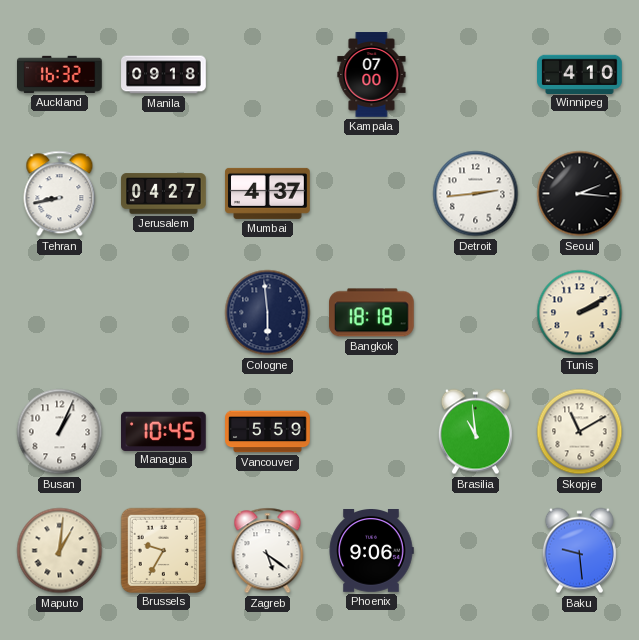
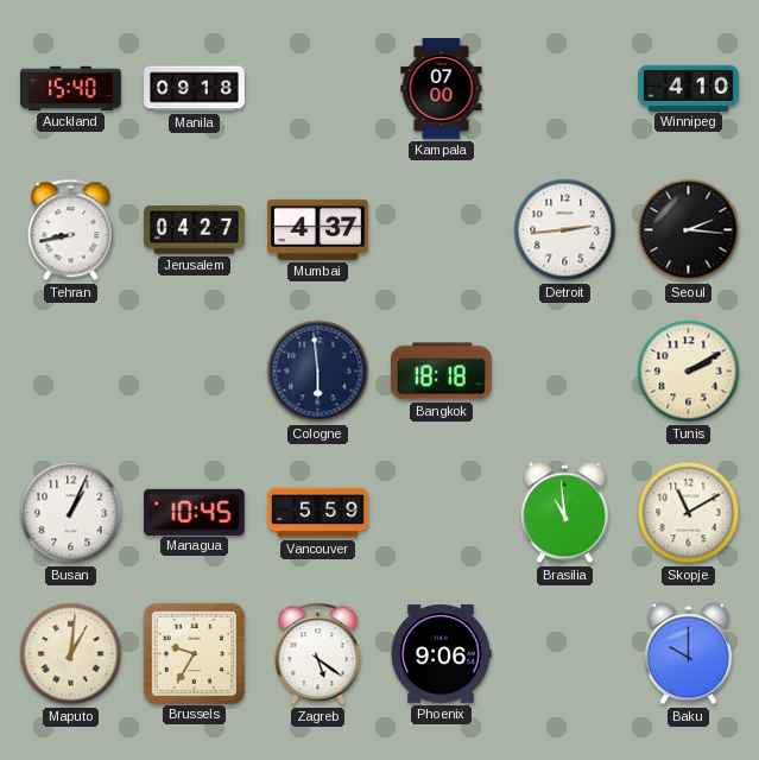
Auckland: 16:32 -> 15:40 (71, 88)
Baku: 9:29 -> 10:00 (688, 654)
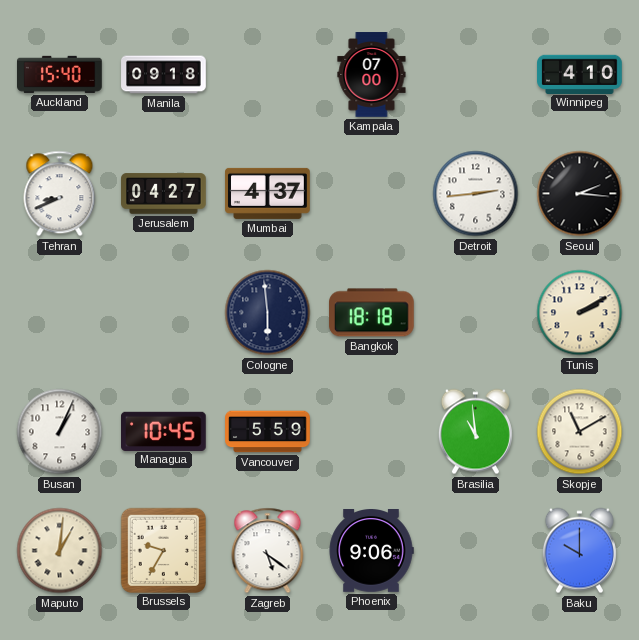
Tehran: 8:43 -> 8:41 (60, 194)
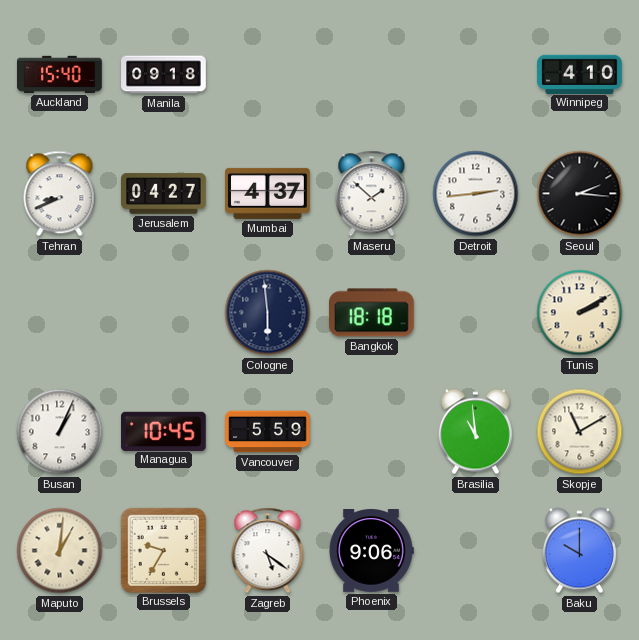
Kampala: 07:00 -> none (372, 75)
Maseru: none -> 1:52 (372, 194)
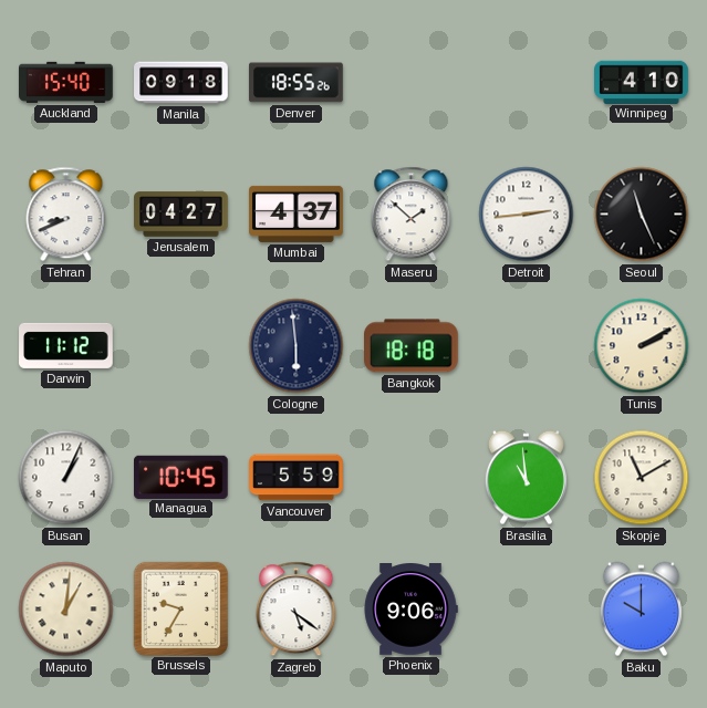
Denver: none -> 18:55 (297, 83)
Seoul: 2:16 -> 11:26 (642, 215)
Darwin: none -> 11:12 (66, 345)
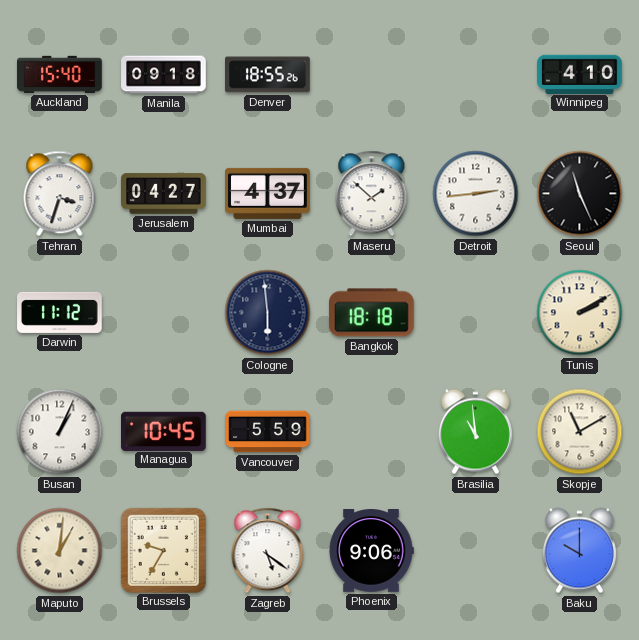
Tehran: 8:41 -> 3:33 (60, 194)
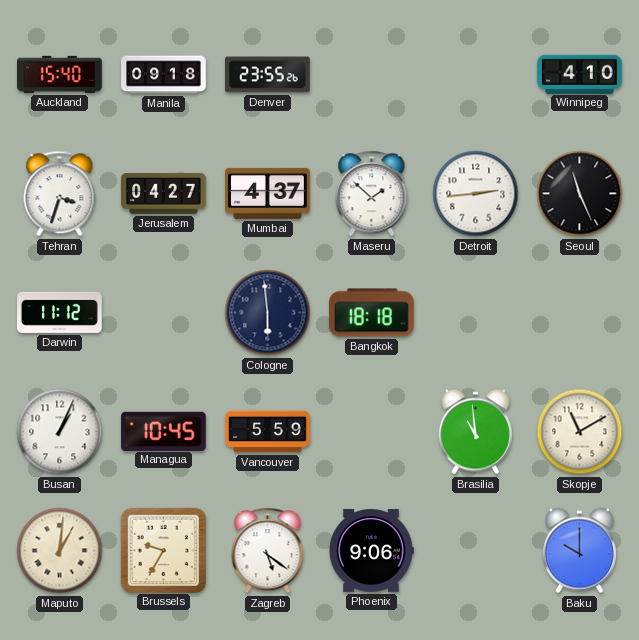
Denver: 18:55 -> 23:55 (268, 75)
Tunis: 2:10 -> none (580, 313)
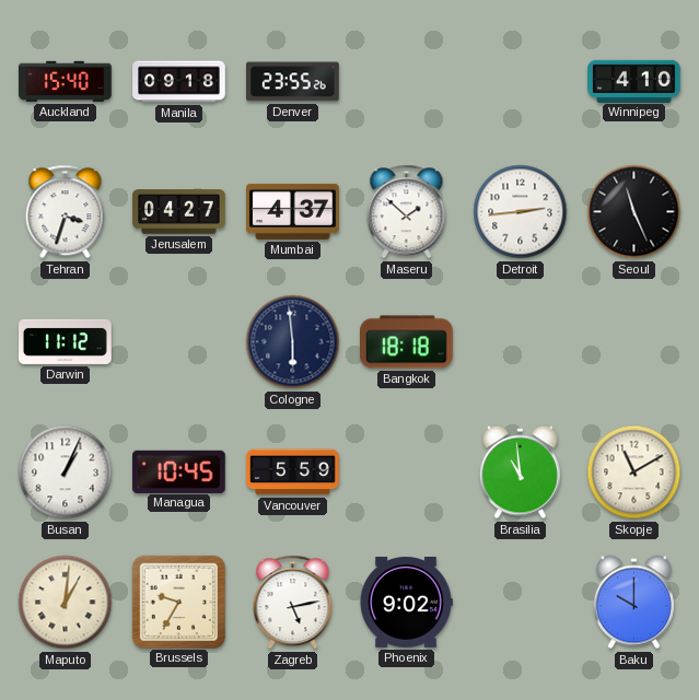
Zagreb: 5:21 -> 5:13 (293, 603)
Phoenix: 9:06 -> 9:02 (406, 603)
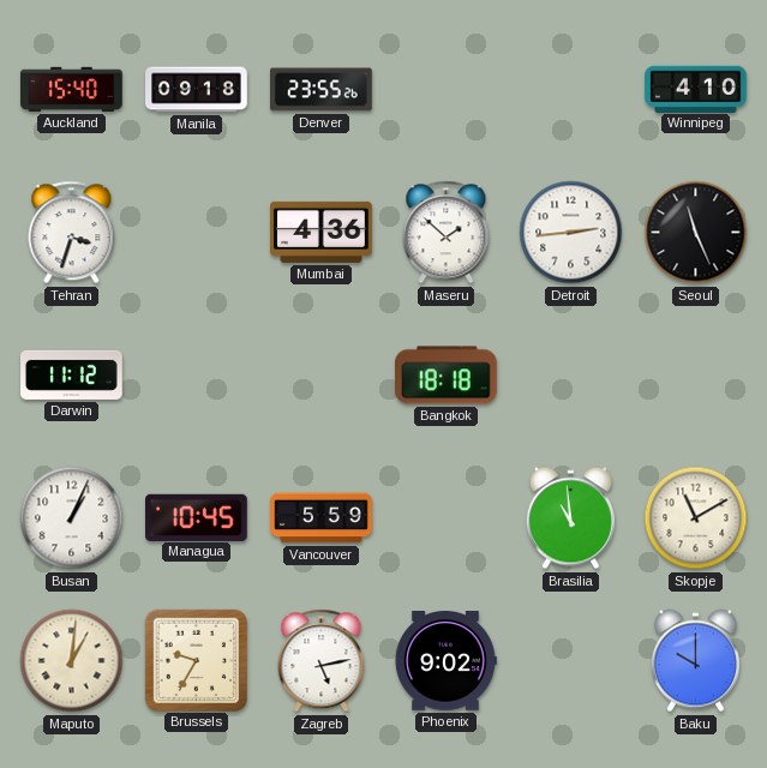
Jerusalem: 04:27 -> none (179, 212)
Mumbai: 4:37 -> 4:36 (322, 232)
Cologne: 5:59 -> none (293, 342)
